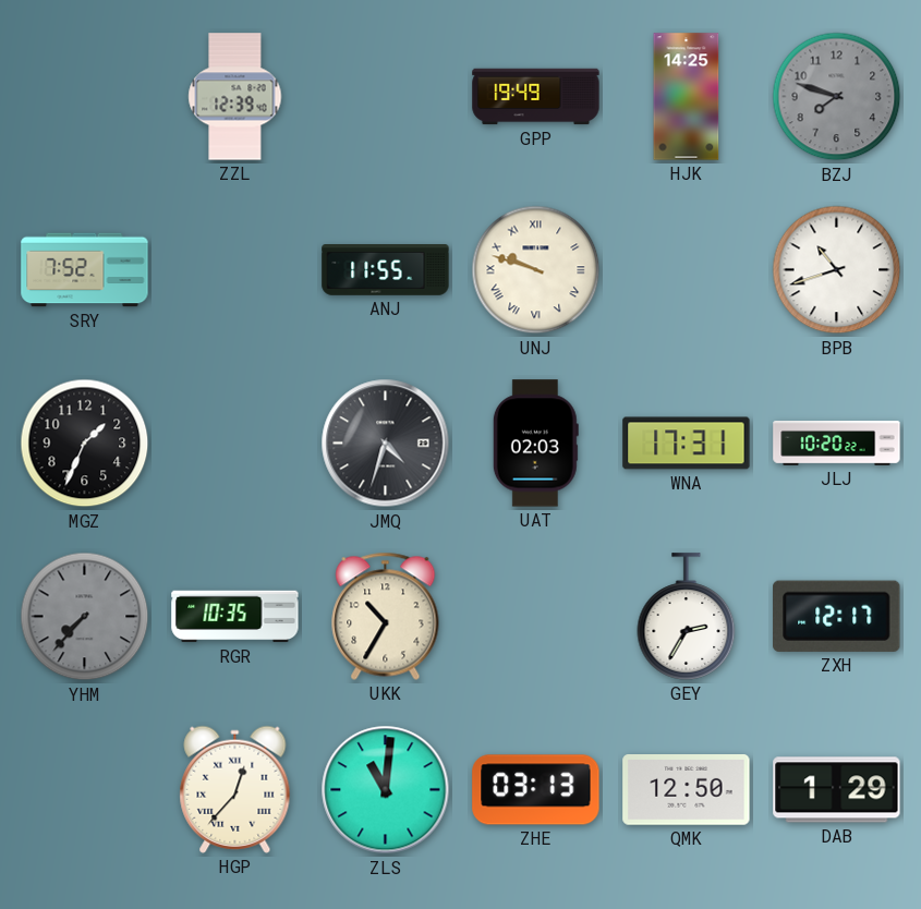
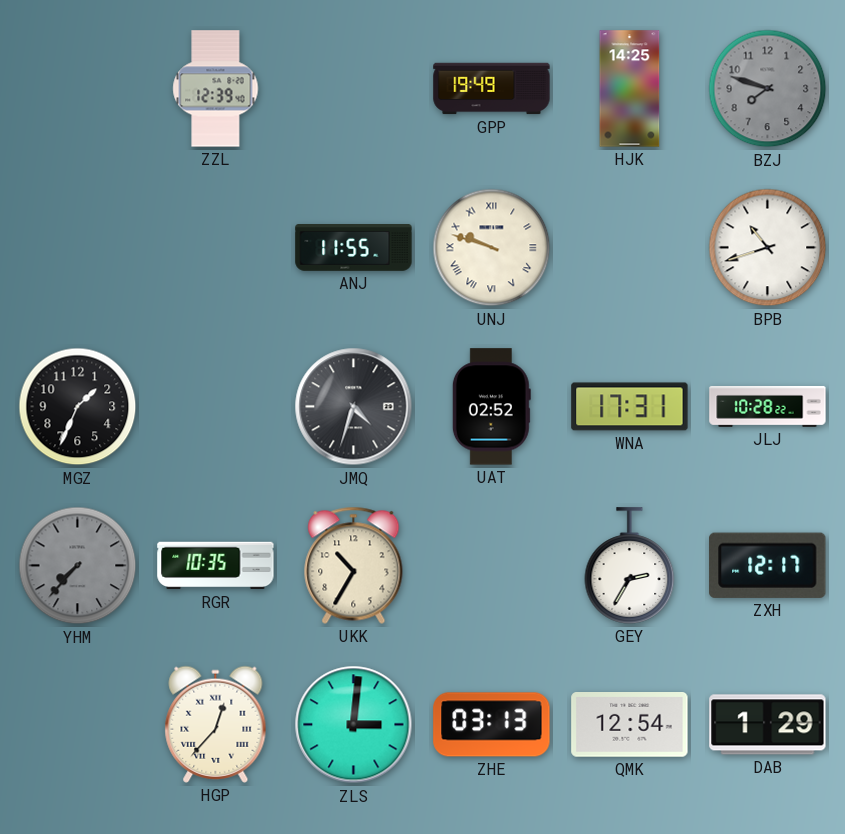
SRY: 7:52 -> none (85, 270)
UAT: 02:03 -> 02:52 (491, 407)
JLJ: 10:20 -> 10:28 (768, 407)
ZLS: 11:01 -> 3:01 (354, 725)
QMK: 12:50 -> 12:54 (630, 725)
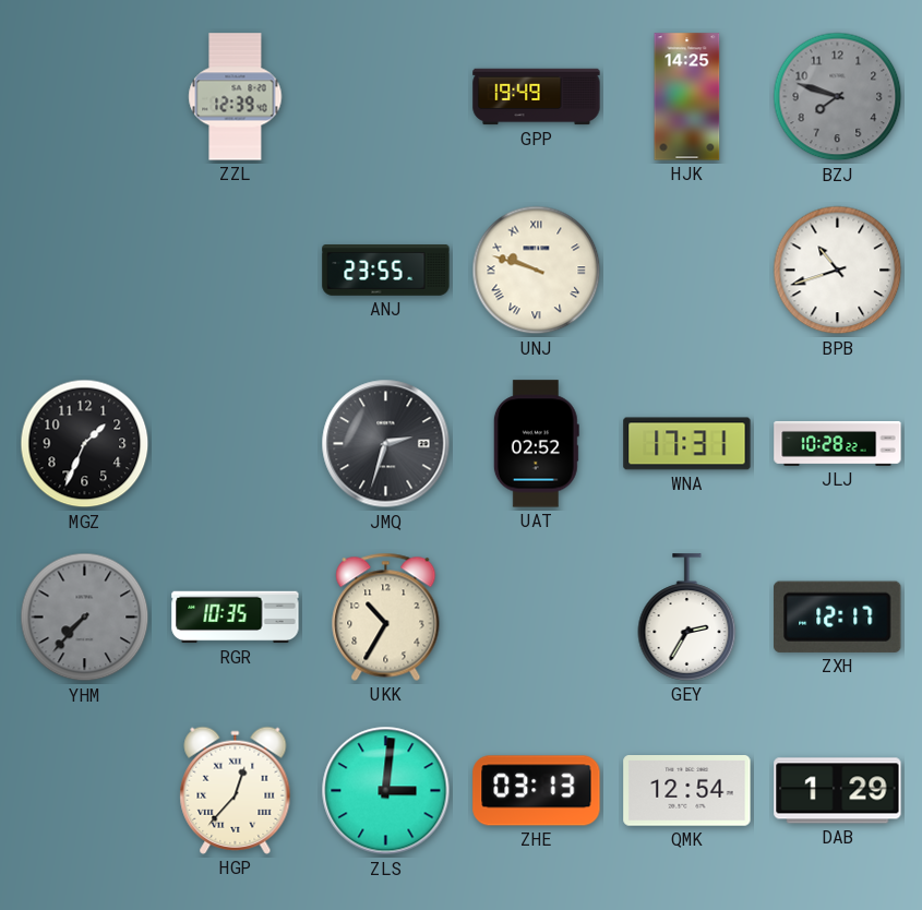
ANJ: 11:55 -> 23:55 (386, 271)
JMQ: 4:33 -> 2:33 (386, 444)
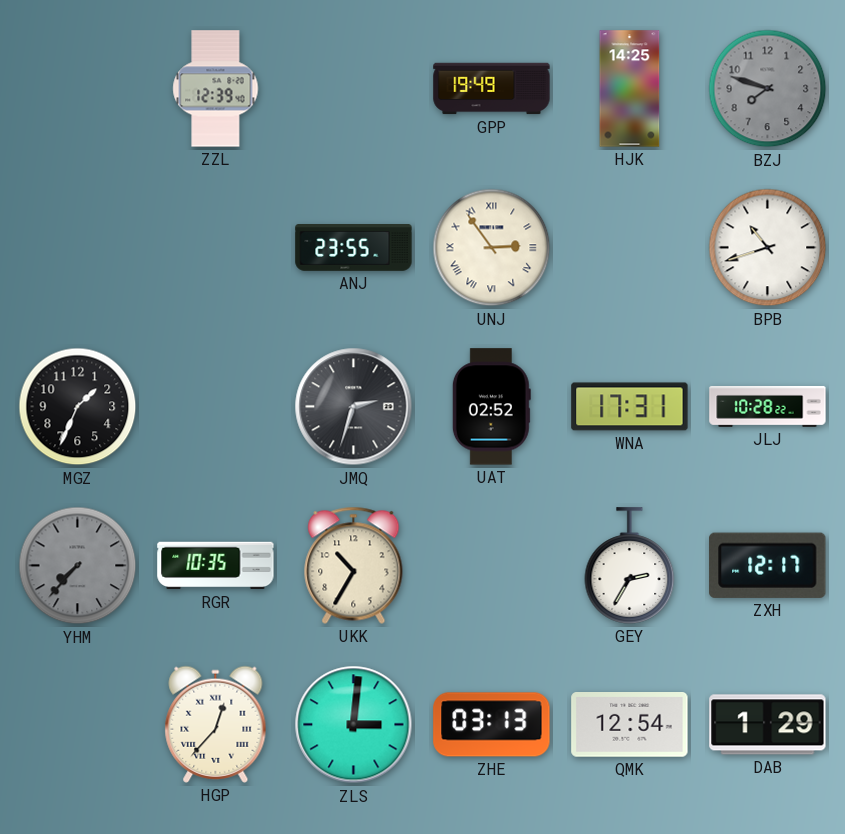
UNJ: 9:48 -> 2:54 (492, 248)
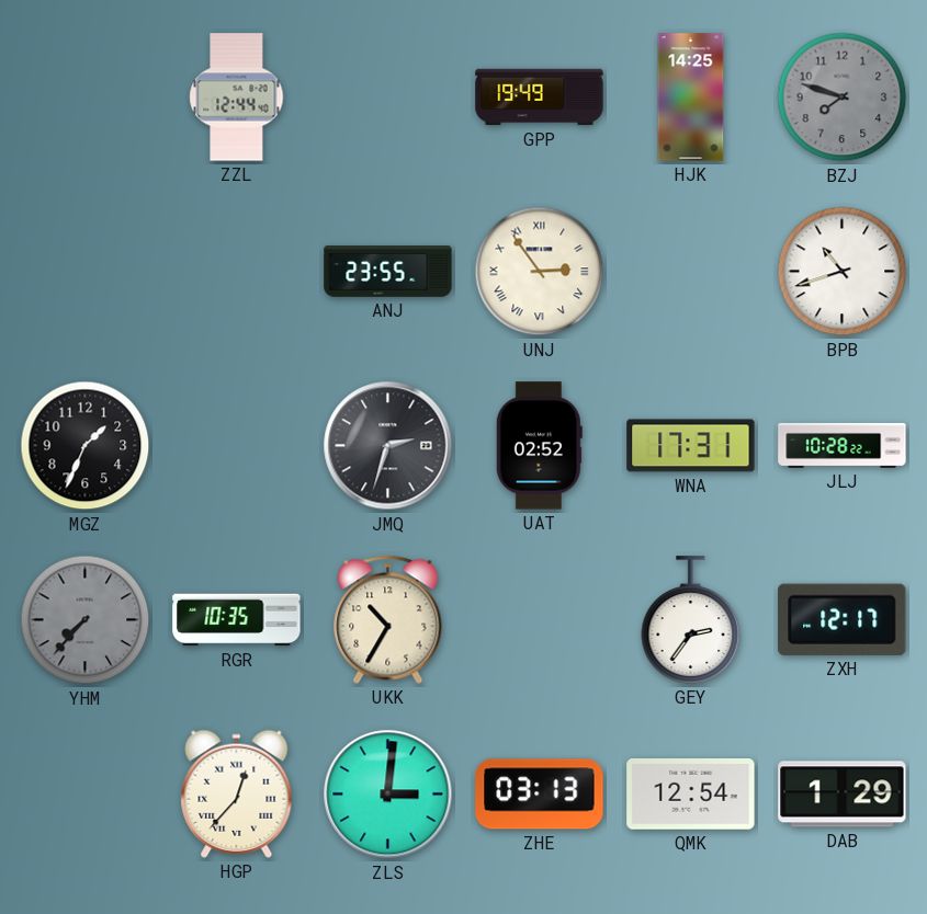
ZZL: 12:39 -> 12:44 (237, 98)
GEY: 2:35 -> 2:36 (691, 620)
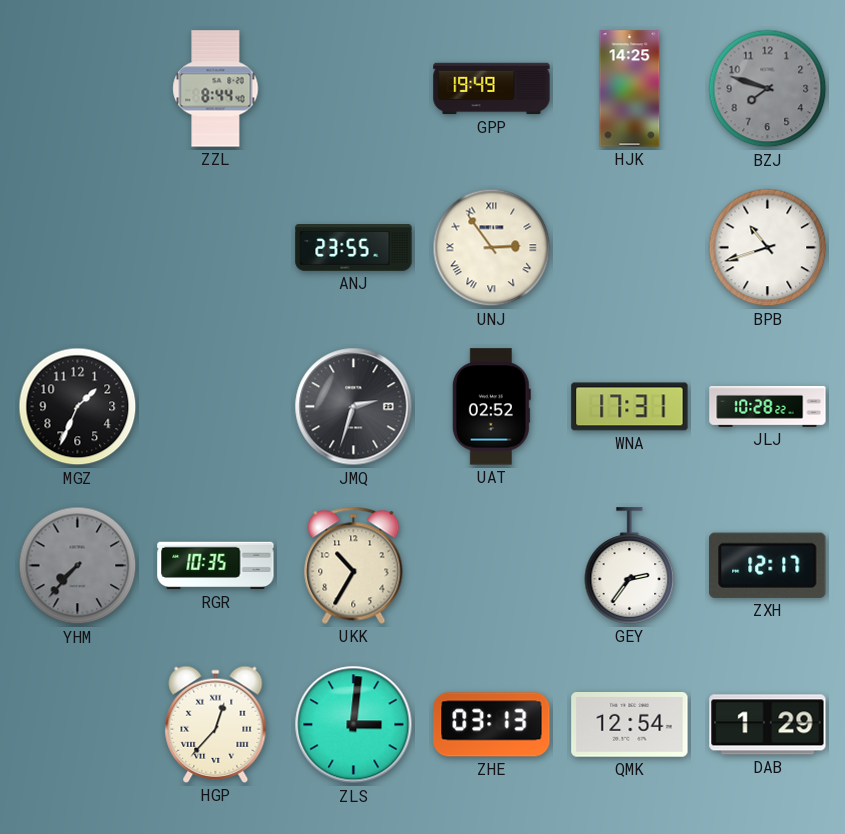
ZZL: 12:44 -> 8:44 (216, 89)
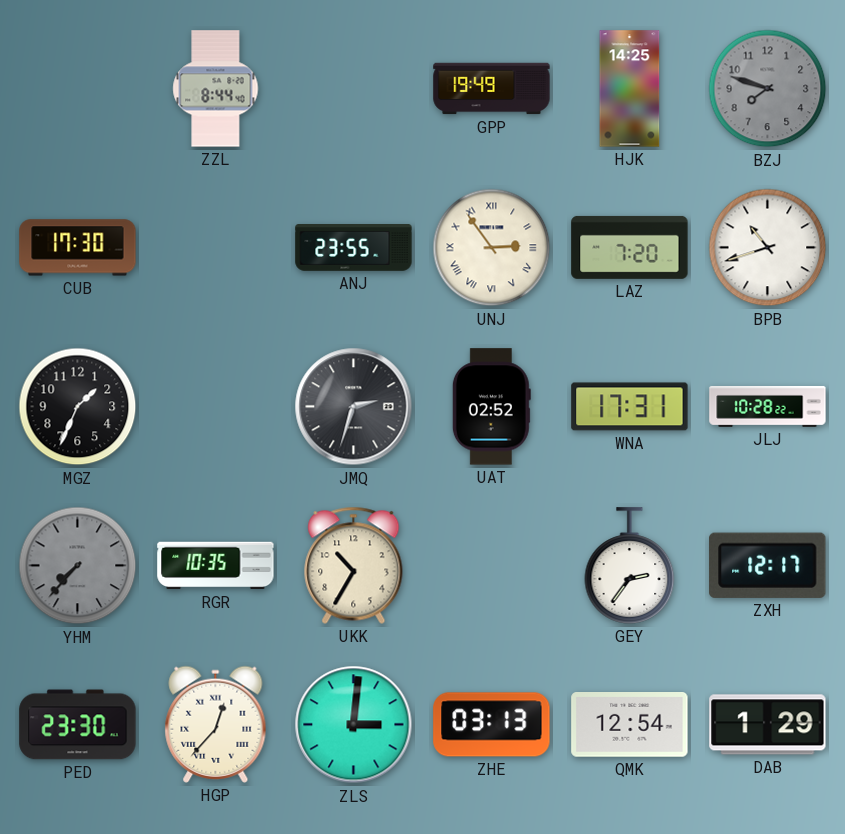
CUB: none -> 17:30 (78, 248)
LAZ: none -> 7:20 (630, 247)
PED: none -> 23:30 (78, 725)
